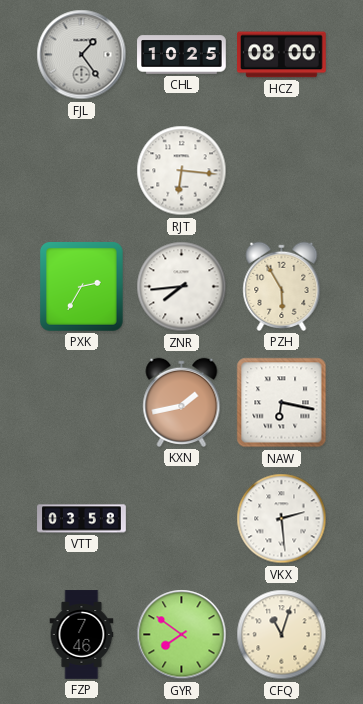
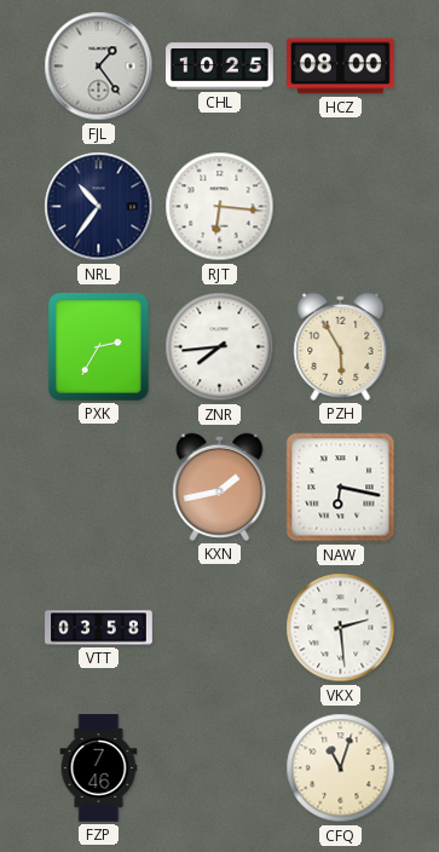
NRL: none -> 10:36 (99, 207)
GYR: 7:51 -> none (182, 635)
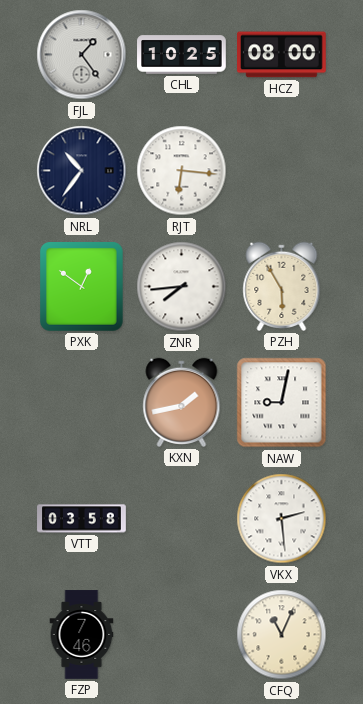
PXK: 2:35 -> 12:51 (82, 287)
NAW: 6:17 -> 9:02 (282, 403)
CFQ: 11:03 -> 11:04 (282, 635)
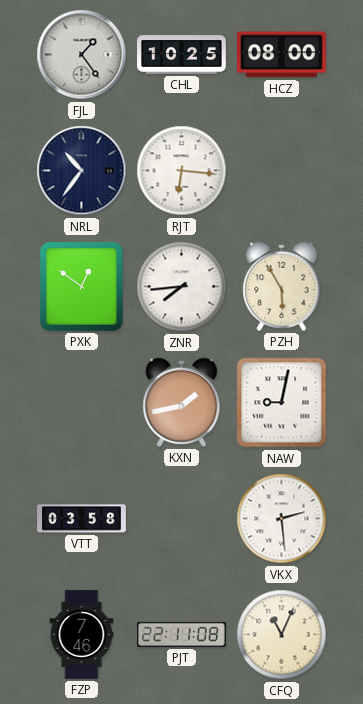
PJT: none -> 22:11 (182, 634)
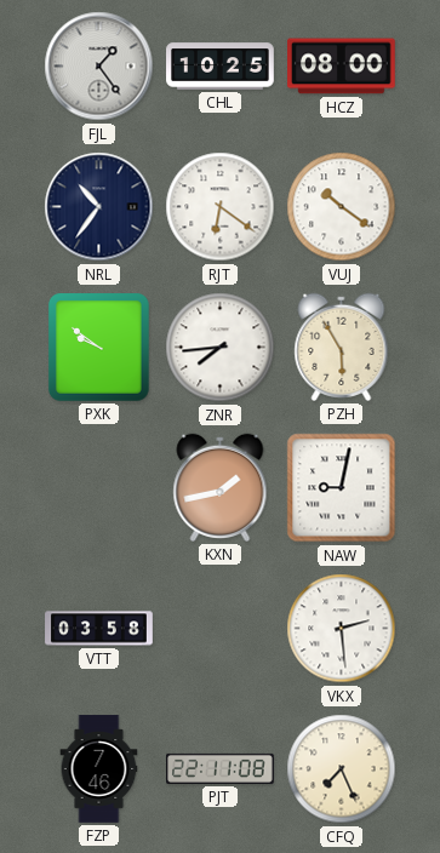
RJT: 6:16 -> 6:21 (221, 207)
VUJ: none -> 10:21 (342, 207)
PXK: 12:51 -> 9:51 (99, 348)
CFQ: 11:04 -> 7:26 (342, 769)
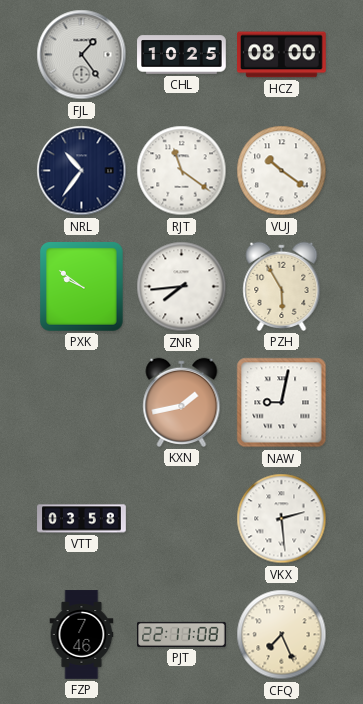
RJT: 6:21 -> 11:21 (182, 171)
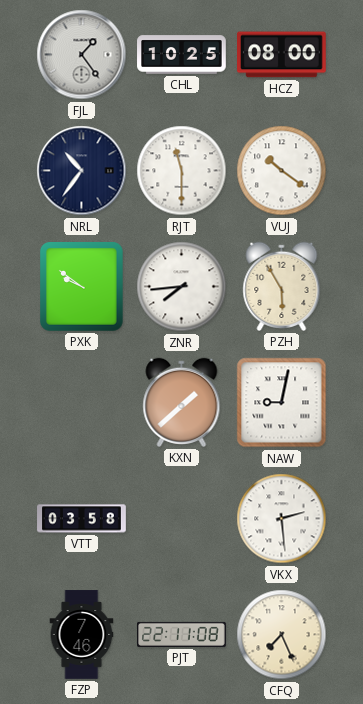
RJT: 11:21 -> 11:30 (182, 171)
KXN: 1:43 -> 1:38 (182, 402)
